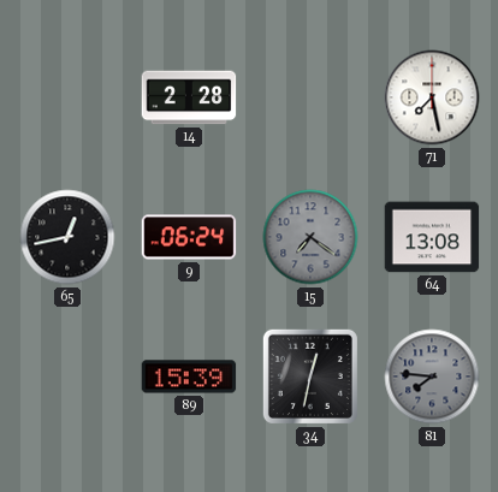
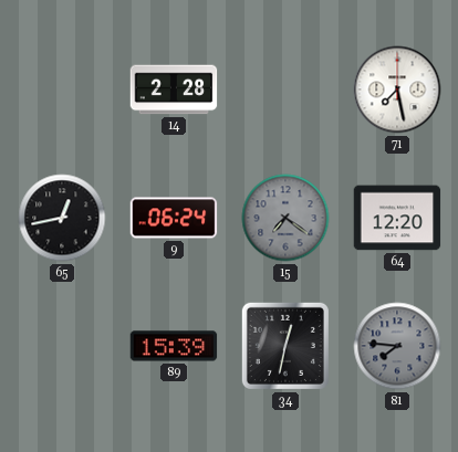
64: 13:08 -> 12:20 (397, 218)
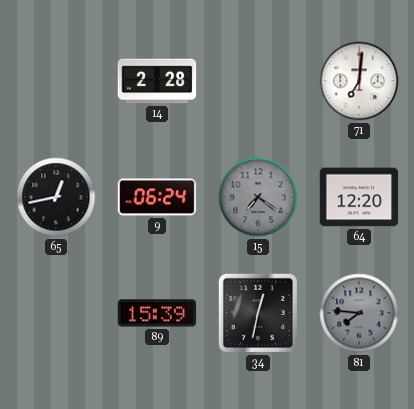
71: 7:28 -> 7:01 (359, 81)
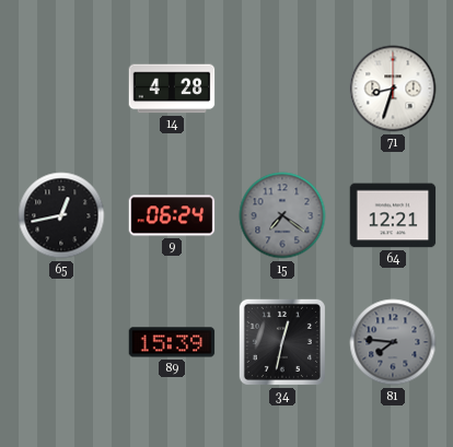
14: 2:28 -> 4:28 (172, 89)
71: 7:01 -> 8:33 (393, 89)
64: 12:20 -> 12:21 (393, 215)
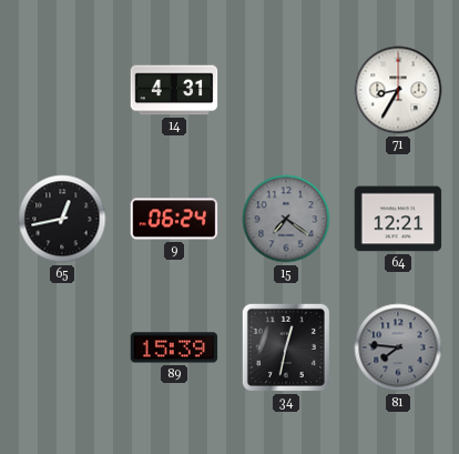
14: 4:28 -> 4:31 (174, 90)
71: 8:33 -> 8:35 (398, 90)
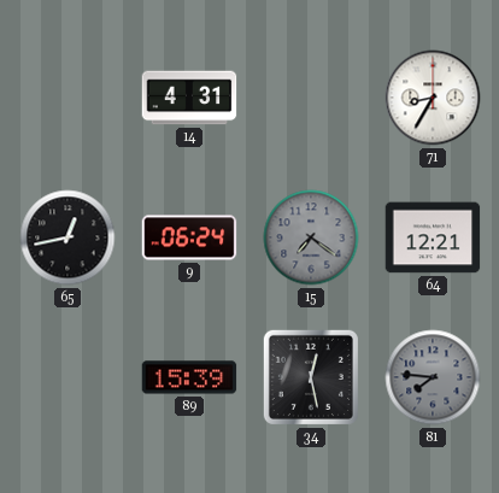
34: 12:32 -> 12:28 (311, 377)
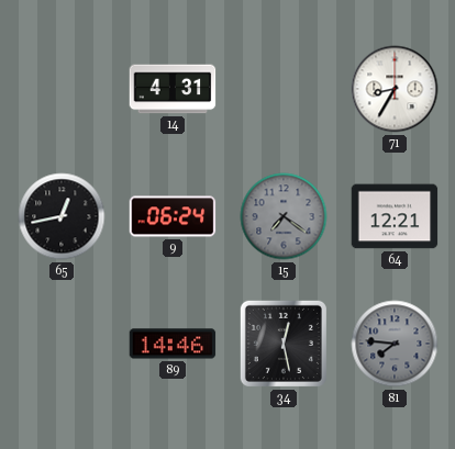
89: 15:39 -> 14:46 (173, 344)
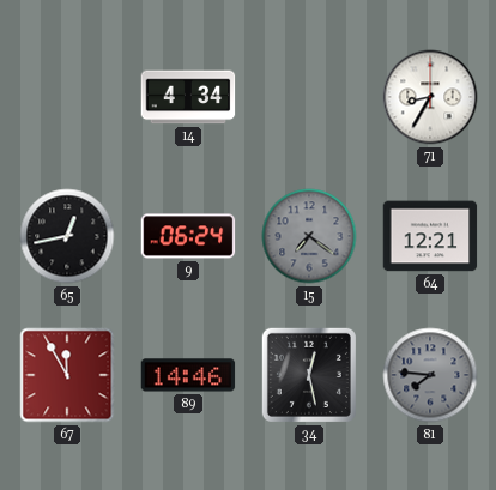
14: 4:31 -> 4:34 (188, 97)
67: none -> 11:55 (67, 375)
